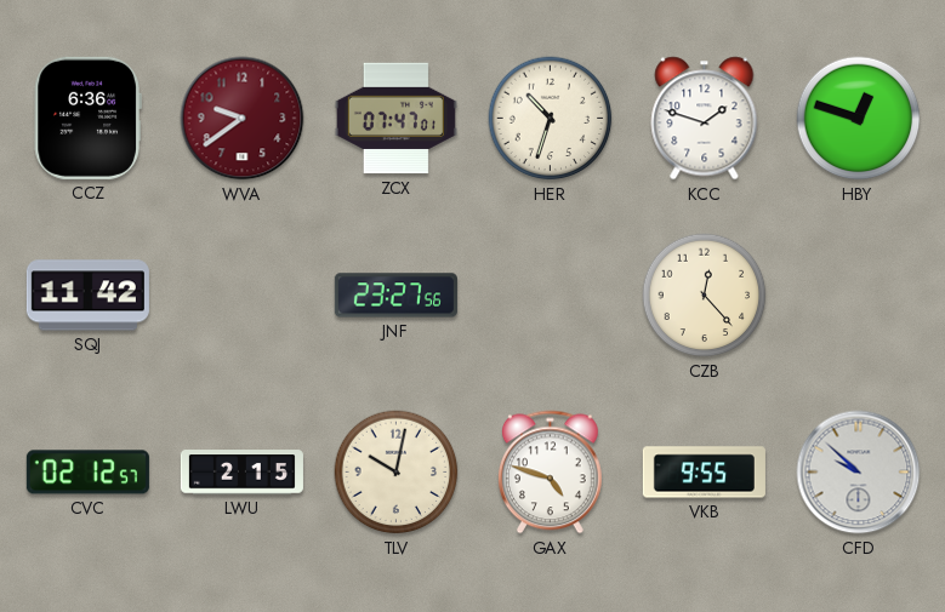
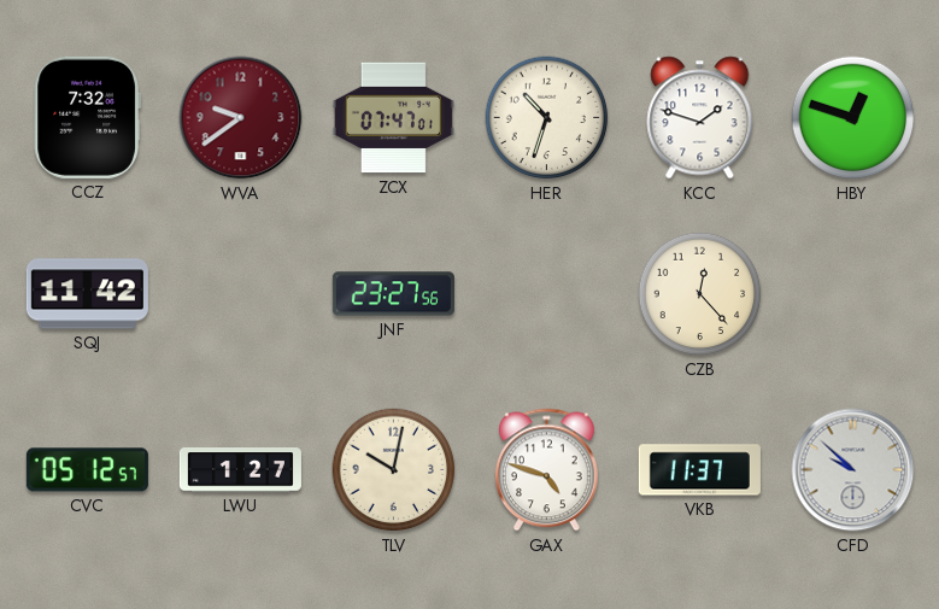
CCZ: 6:36 -> 7:32 (87, 117)
CVC: 02:12 -> 05:12 (87, 470)
LWU: 2:15 -> 1:27 (240, 470)
VKB: 9:55 -> 11:37 (699, 470)
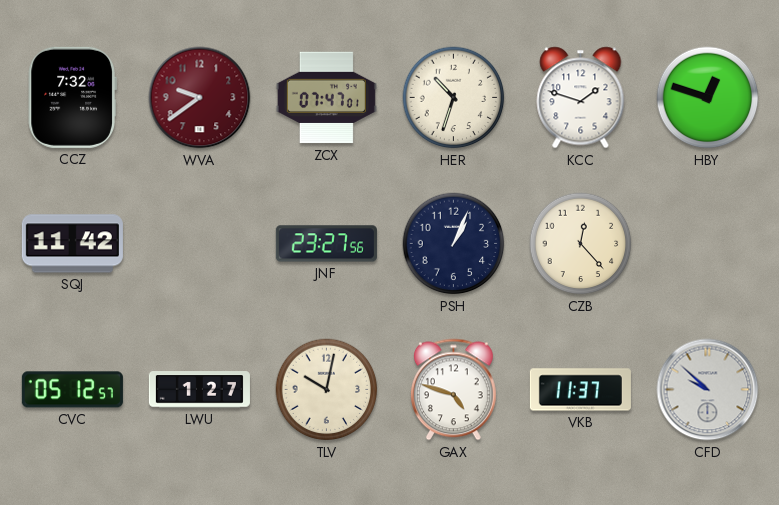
PSH: none -> 1:04 (454, 244)
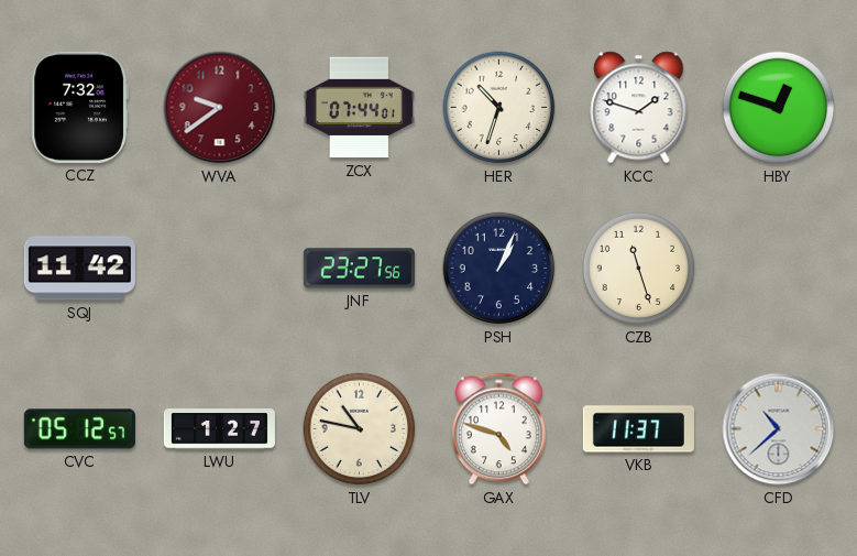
ZCX: 07:47 -> 07:44 (359, 108)
CZB: 12:23 -> 11:27 (639, 269)
TLV: 10:02 -> 10:47 (360, 429)
CFD: 9:52 -> 10:38 (779, 429)
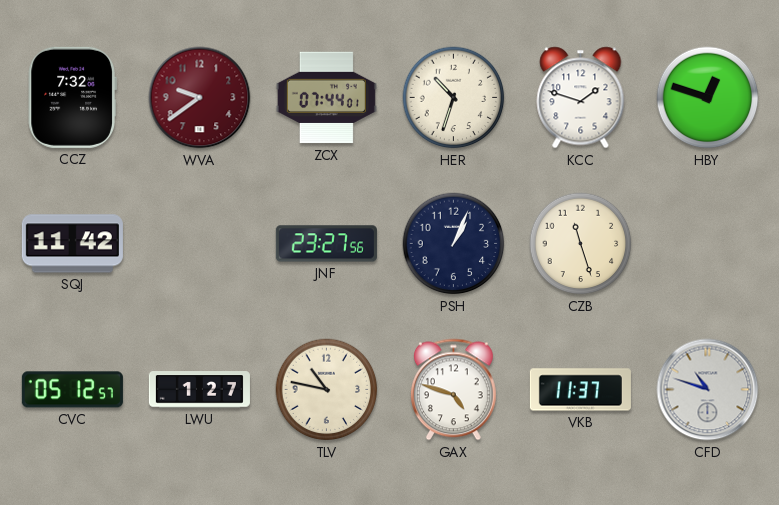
CFD: 10:38 -> 10:48 (708, 390)
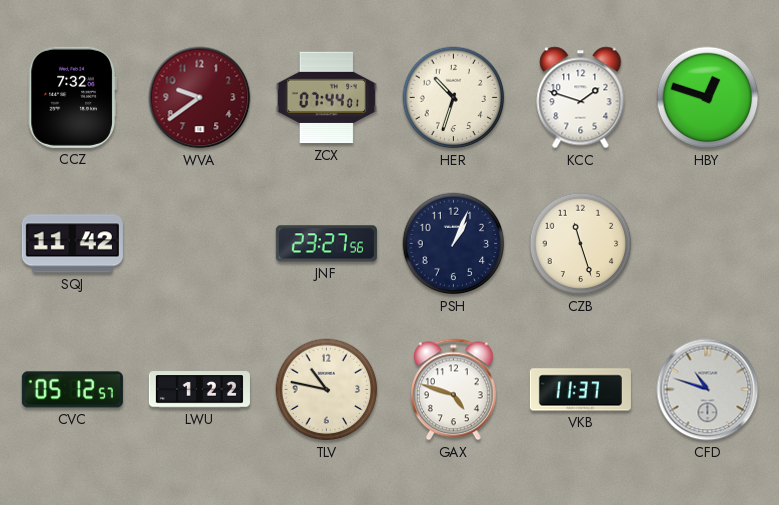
LWU: 1:27 -> 1:22 (199, 390)
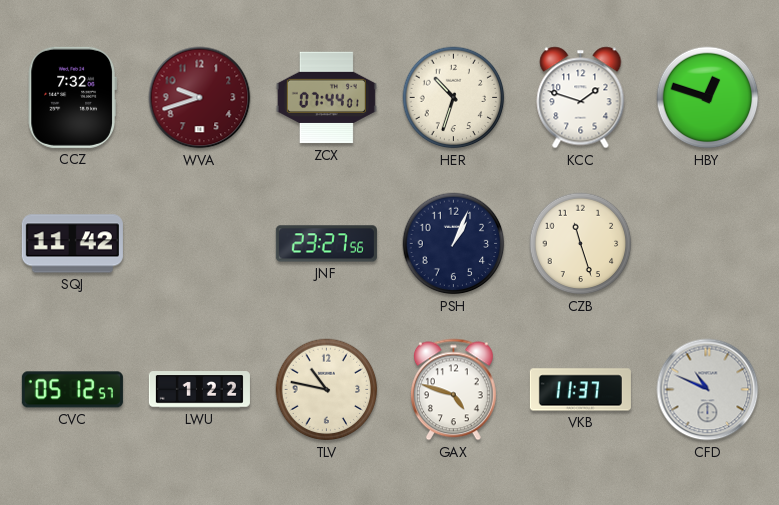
WVA: 9:39 -> 9:42 (200, 98)
CFD: 10:48 -> 10:49 (708, 390)
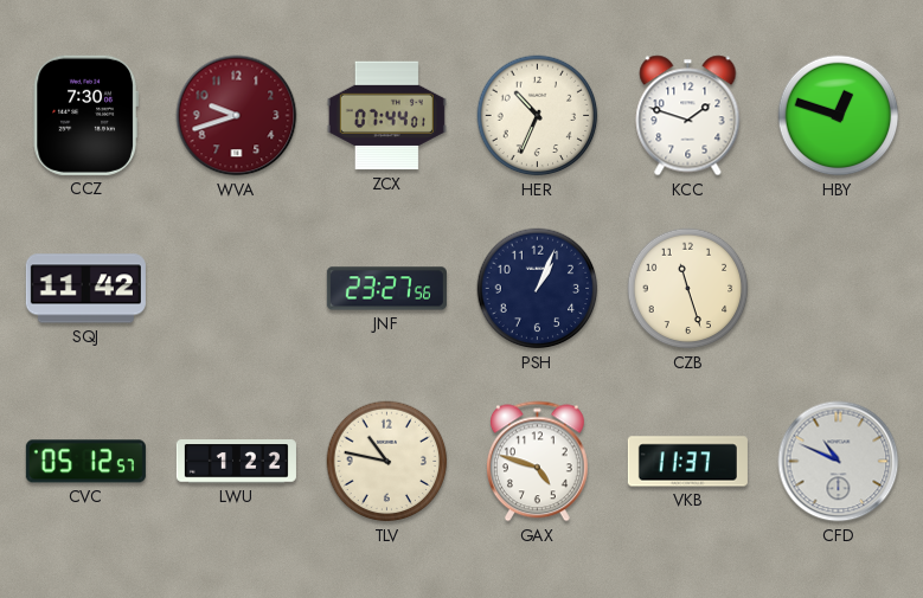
CCZ: 7:32 -> 7:30 (85, 115)
HER: 10:33 -> 10:34 (538, 116)
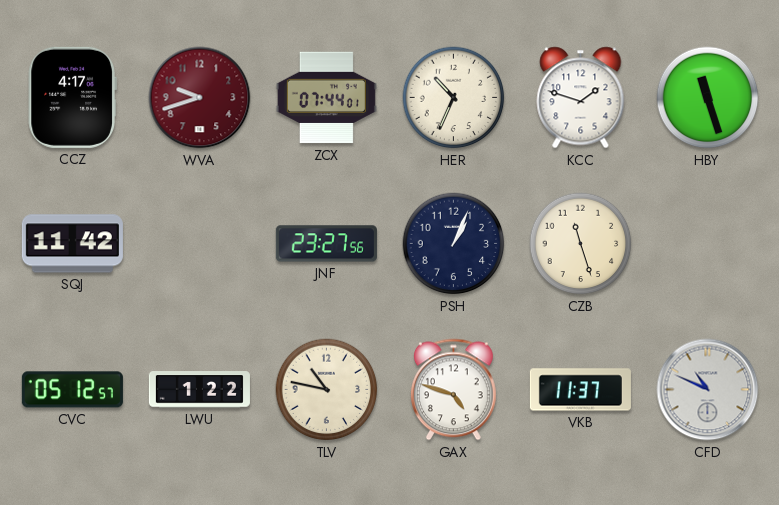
CCZ: 7:30 -> 4:17 (72, 97)
HBY: 12:48 -> 11:27 (708, 98)
